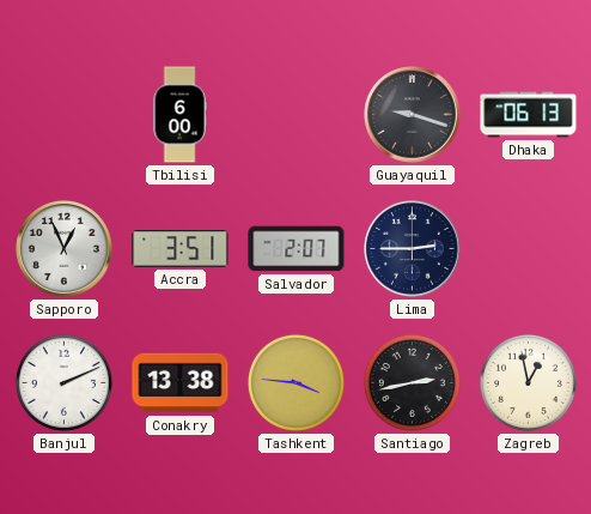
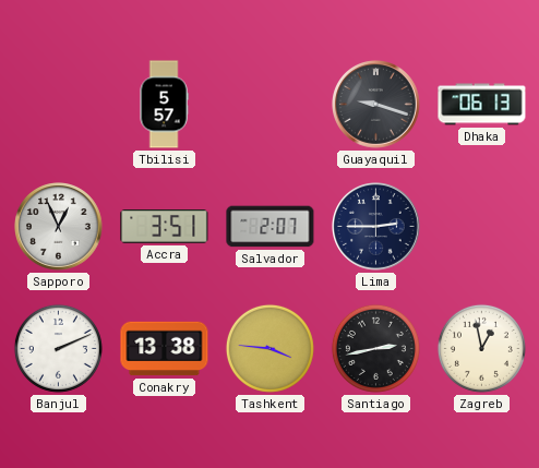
Tbilisi: 6:00 -> 5:57 (164, 105)
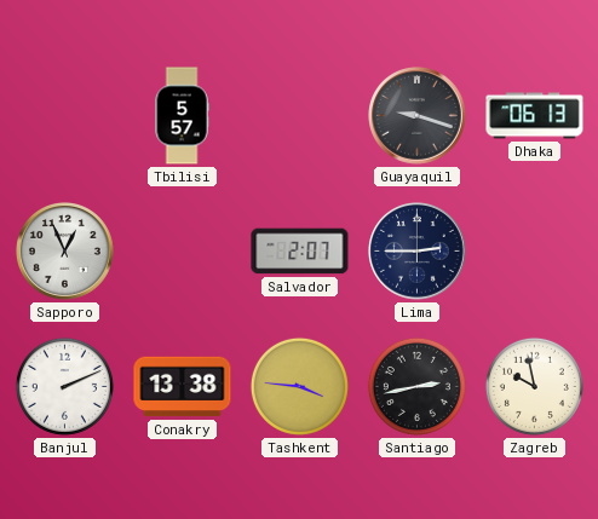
Accra: 3:51 -> none (165, 227)
Zagreb: 12:58 -> 9:58 (534, 386)
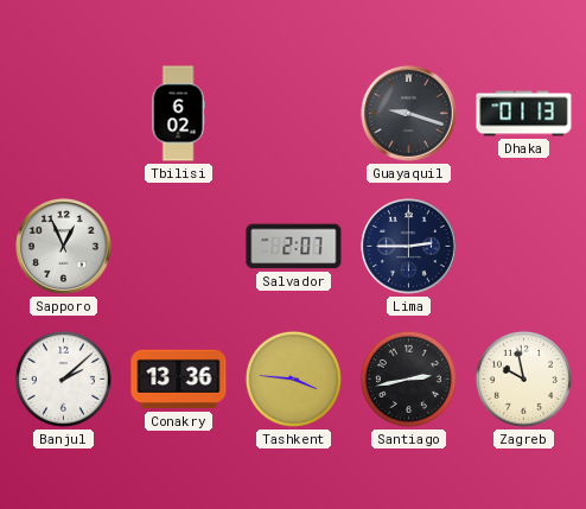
Tbilisi: 5:57 -> 6:02 (178, 114)
Dhaka: 06:13 -> 01:13 (524, 114)
Banjul: 2:11 -> 2:08 (63, 378)
Conakry: 13:38 -> 13:36 (179, 380)
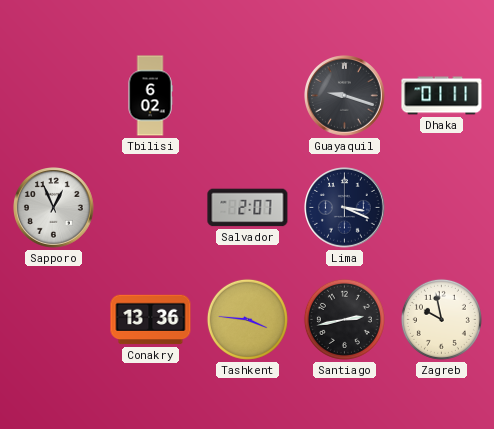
Dhaka: 01:13 -> 01:11 (442, 96)
Lima: 2:45 -> 3:19 (345, 208)
Banjul: 2:08 -> none (63, 378)
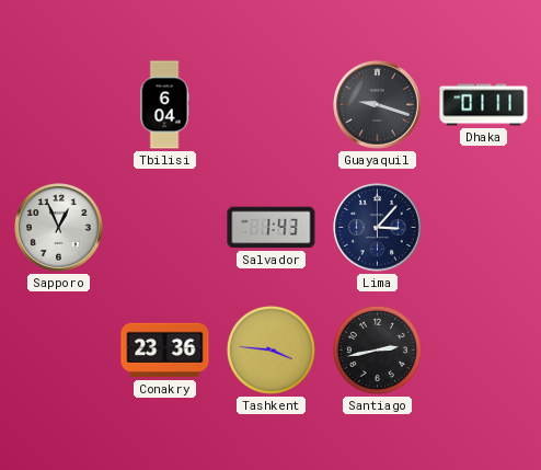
Tbilisi: 6:02 -> 6:04 (164, 105)
Salvador: 2:07 -> 1:43 (272, 228)
Lima: 3:19 -> 3:07 (378, 228)
Conakry: 13:36 -> 23:36 (165, 351)
Zagreb: 9:58 -> none (441, 319)
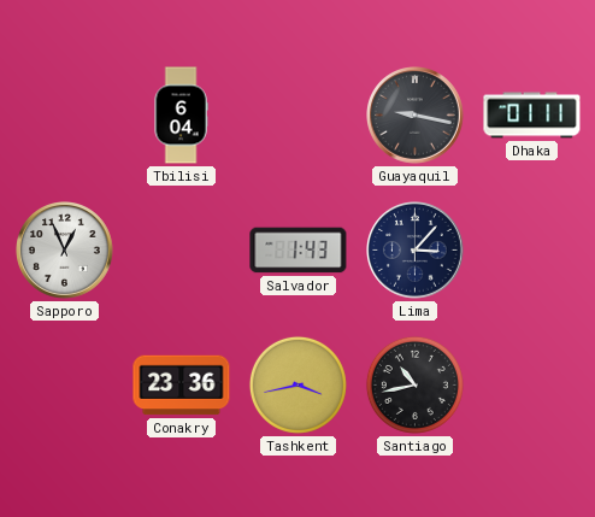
Guayaquil: 9:18 -> 9:17 (416, 116)
Tashkent: 3:46 -> 3:43 (297, 384)
Santiago: 2:43 -> 10:43 (414, 384)
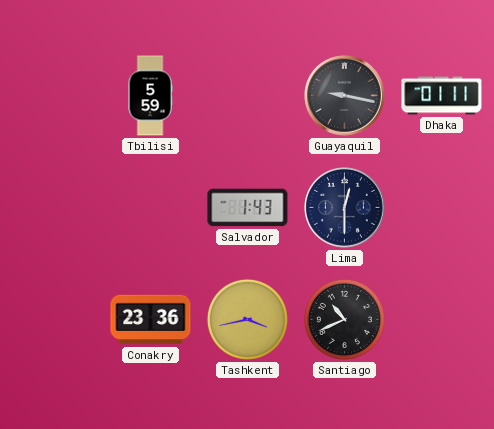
Tbilisi: 6:04 -> 5:59 (150, 96)
Sapporo: 12:56 -> none (65, 251)
Lima: 3:07 -> 12:30 (345, 208)
Santiago: 10:43 -> 10:41 (344, 319)
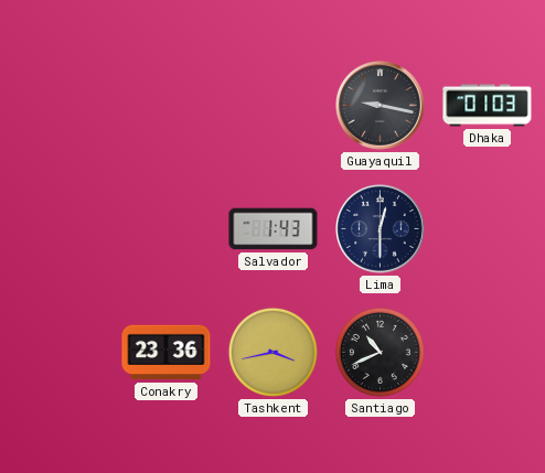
Tbilisi: 5:59 -> none (150, 96)
Dhaka: 01:11 -> 01:03 (488, 106)
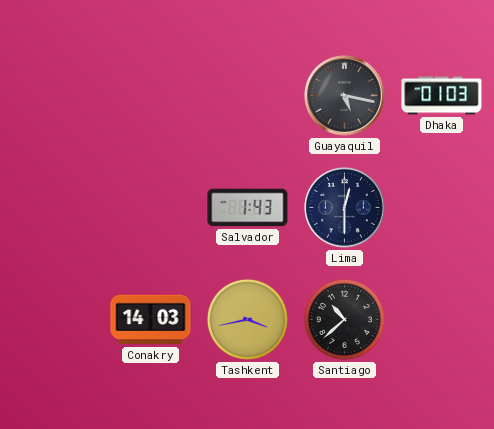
Guayaquil: 9:17 -> 5:17 (345, 96)
Conakry: 23:36 -> 14:03 (151, 320)
Santiago: 10:41 -> 10:38 (344, 319)
